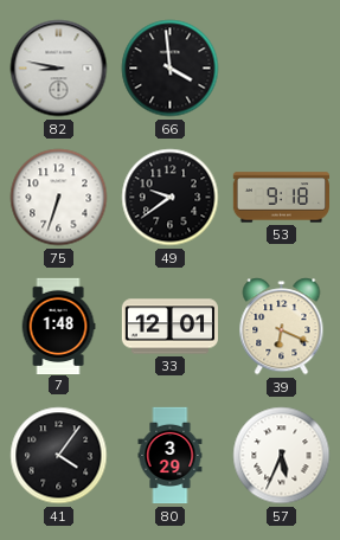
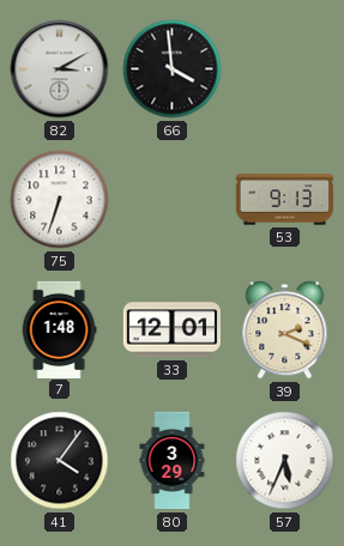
82: 8:47 -> 3:10 (60, 69)
49: 9:39 -> none (171, 198)
53: 9:18 -> 9:13 (284, 200)
39: 6:19 -> 2:19 (285, 330)
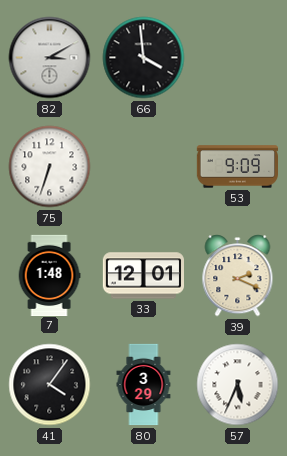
53: 9:13 -> 9:09 (237, 167)
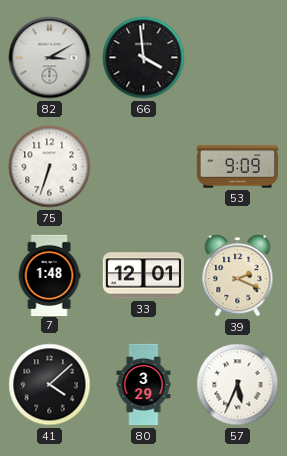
41: 4:06 -> 4:08 (50, 385)
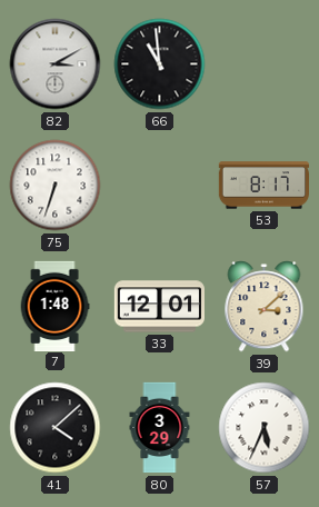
66: 3:59 -> 10:59 (160, 64)
53: 9:09 -> 8:17 (263, 186)
39: 2:19 -> 3:08 (265, 307)
